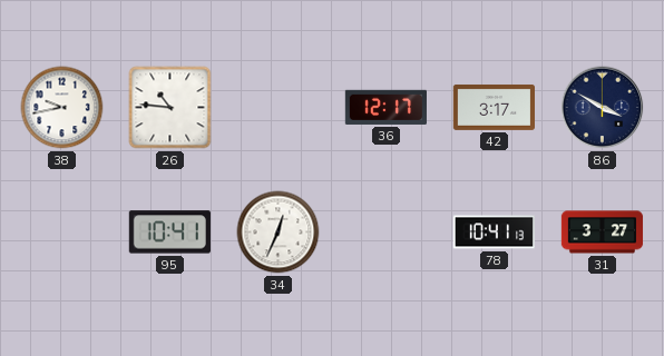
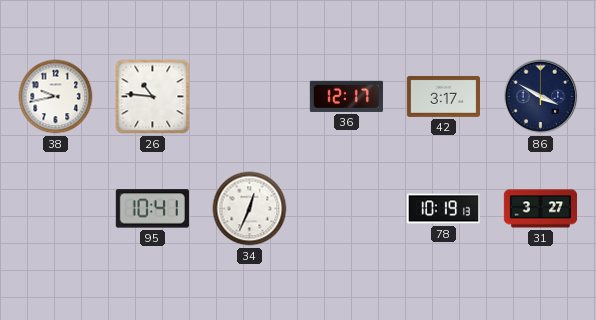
78: 10:41 -> 10:19 (443, 209)
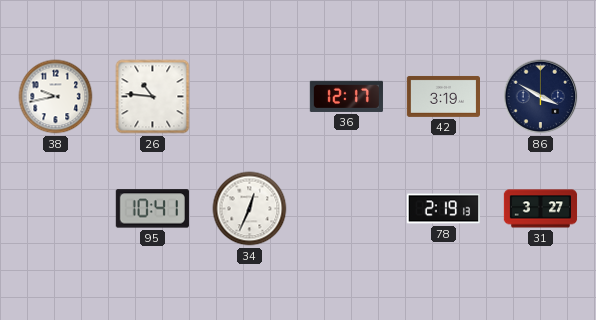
42: 3:17 -> 3:19 (443, 96)
78: 10:19 -> 2:19 (443, 209)
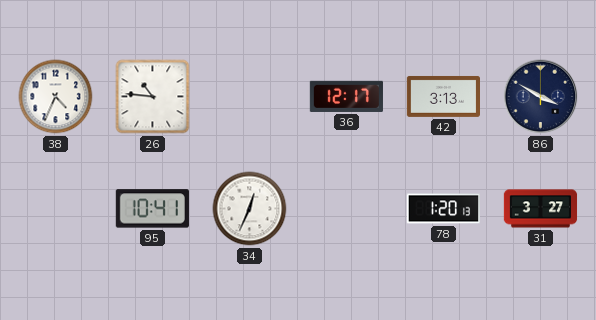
38: 9:43 -> 4:34 (56, 97)
42: 3:19 -> 3:13 (443, 96)
78: 2:19 -> 1:20 (443, 209)
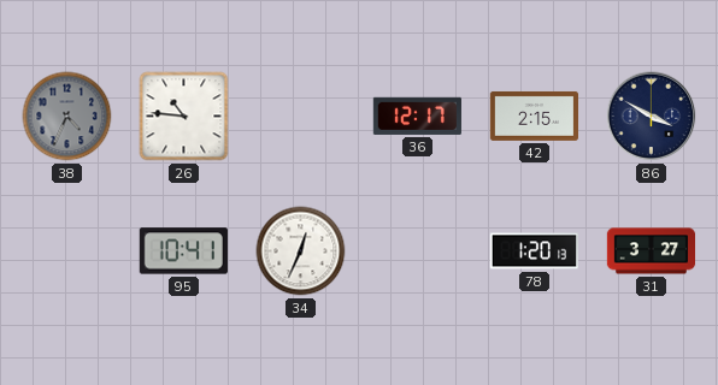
38 dial: white -> grey (67, 117)
42: 3:13 -> 2:15 (534, 115)
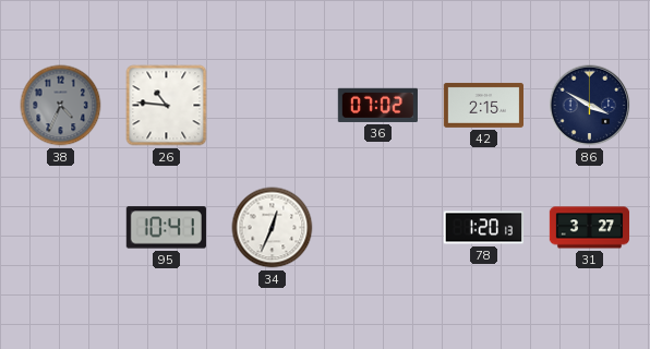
36: 12:17 -> 07:02 (377, 105)
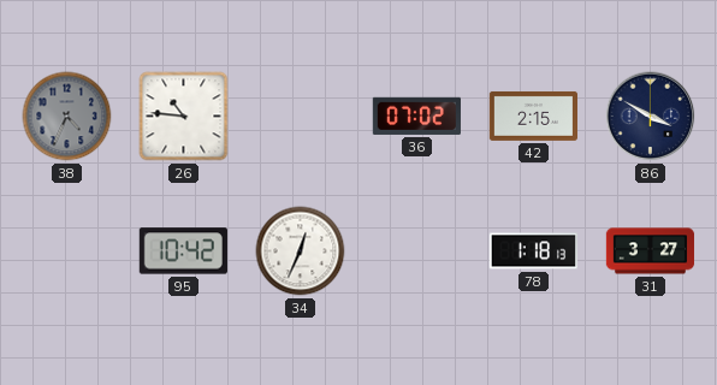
95: 10:41 -> 10:42 (183, 251)
78: 1:20 -> 1:18 (533, 251)
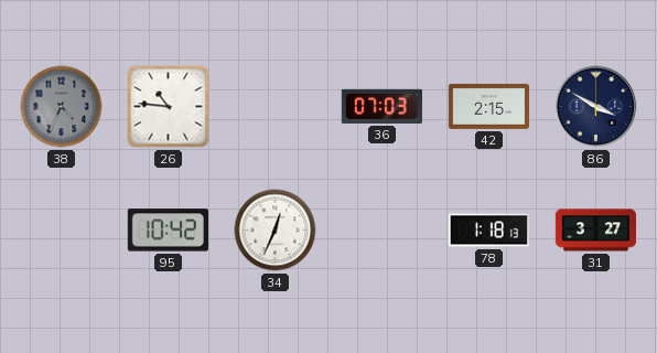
36: 07:02 -> 07:03 (381, 106)
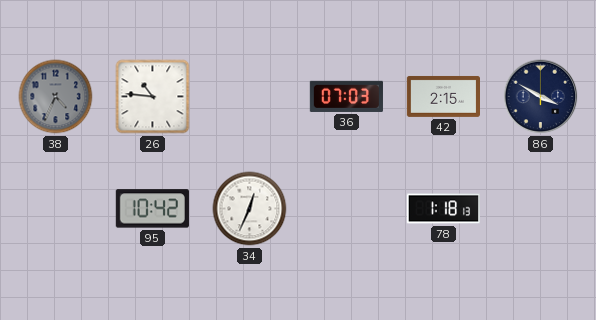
31: 3:27 -> none (596, 231)
